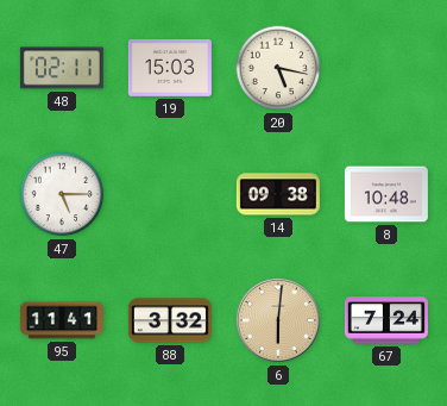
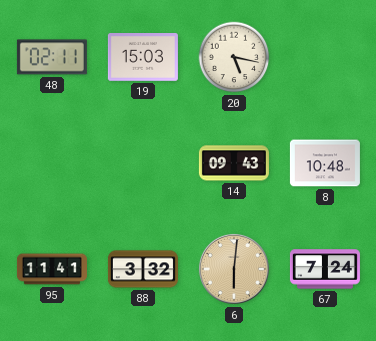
47: 5:15 -> none (62, 194)
14: 09:38 -> 09:43 (234, 163)
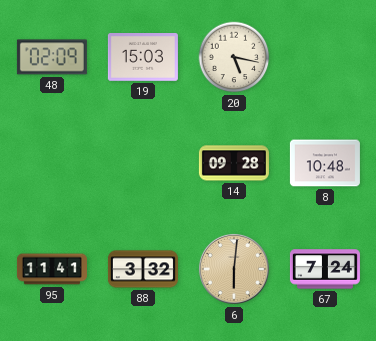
48: 02:11 -> 02:09 (52, 57)
14: 09:43 -> 09:28 (234, 163)
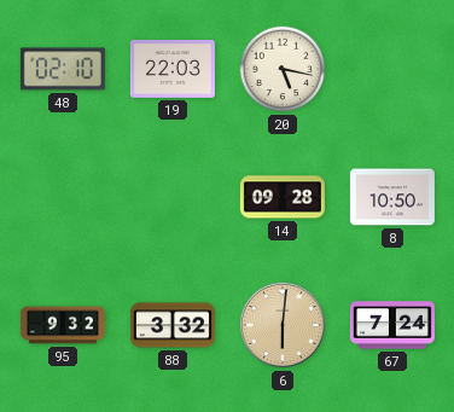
48: 02:09 -> 02:10 (63, 69)
19: 15:03 -> 22:03 (173, 70)
8: 10:48 -> 10:50 (392, 197)
95: 11:41 -> 9:32 (63, 325)
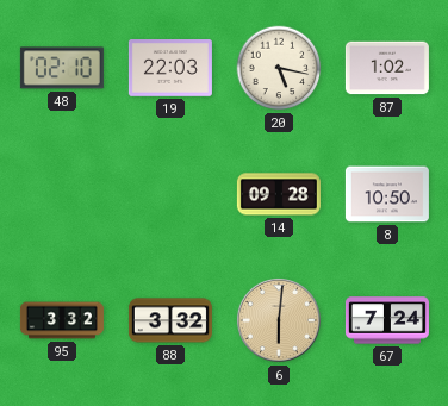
87: none -> 1:02 (387, 68)
95: 9:32 -> 3:32 (62, 320)
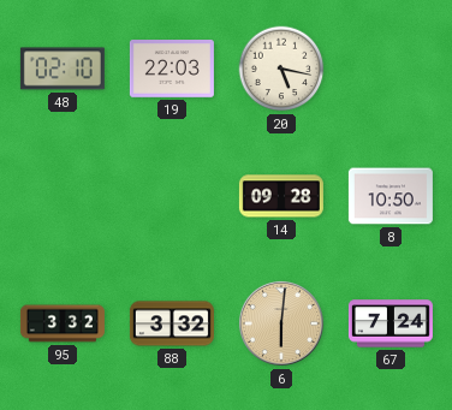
87: 1:02 -> none (387, 68)
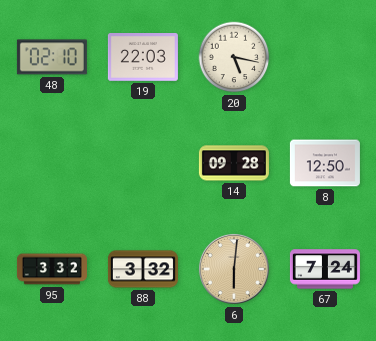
8: 10:50 -> 12:50 (325, 163)
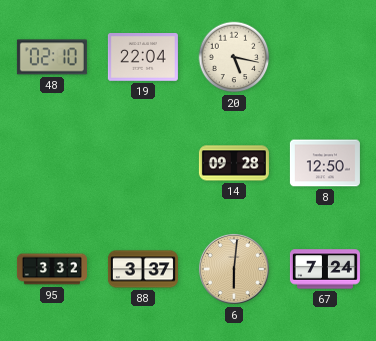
19: 22:03 -> 22:04 (143, 58)
88: 3:32 -> 3:37 (143, 269)
